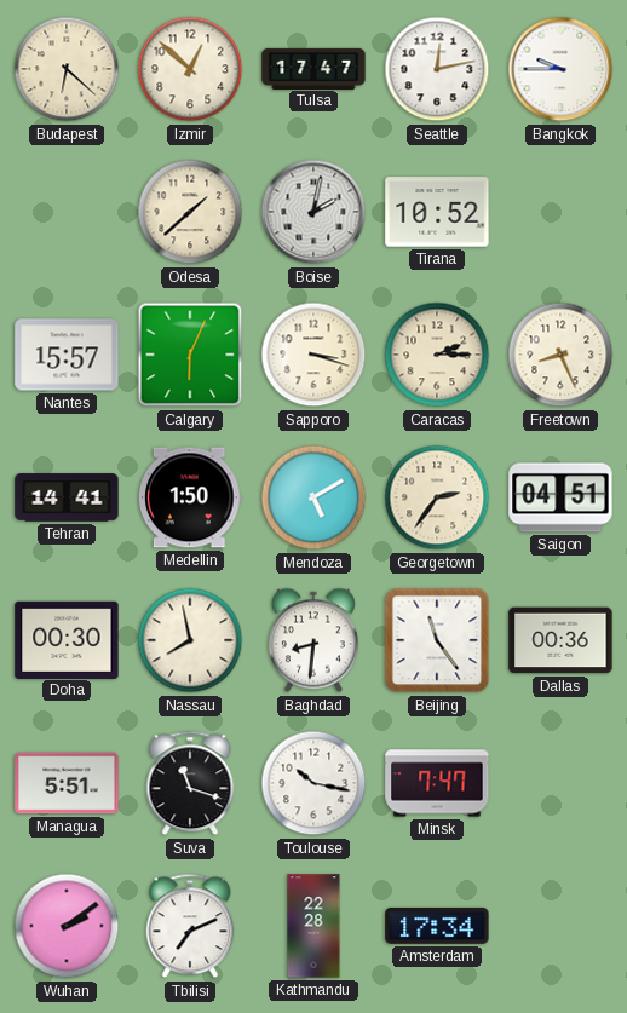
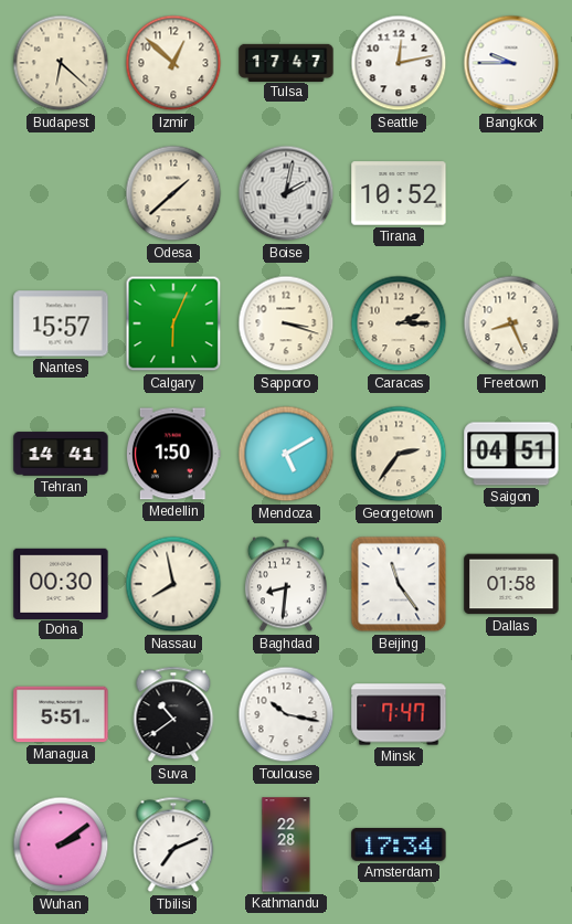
Dallas: 00:36 -> 01:58 (511, 584)
Suva: 11:18 -> 10:39 (173, 714)
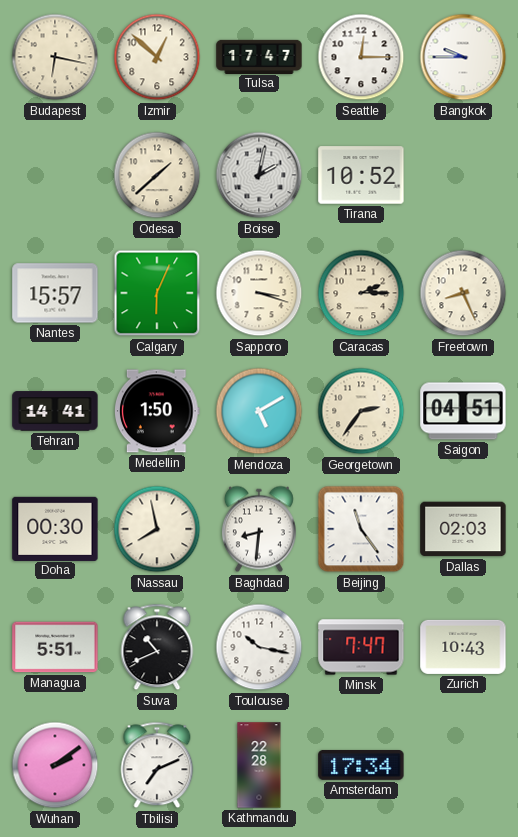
Budapest: 6:22 -> 6:17 (55, 57)
Seattle: 12:13 -> 12:15 (361, 57)
Dallas: 01:58 -> 02:03 (463, 529)
Suva: 10:39 -> 10:41 (157, 647)
Zurich: none -> 10:43 (463, 647)
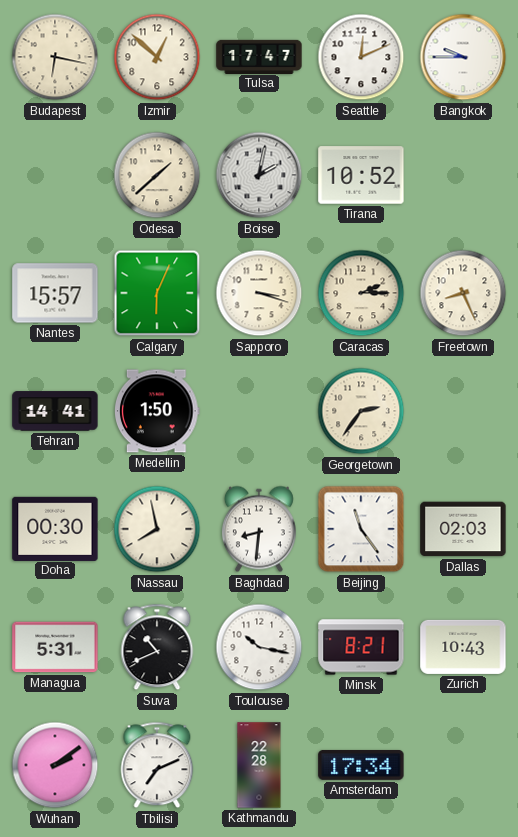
Seattle: 12:15 -> 12:11 (361, 57)
Mendoza: 5:10 -> none (259, 411)
Saigon: 04:51 -> none (463, 411)
Managua: 5:51 -> 5:31 (55, 647)
Minsk: 7:47 -> 8:21 (361, 647)
